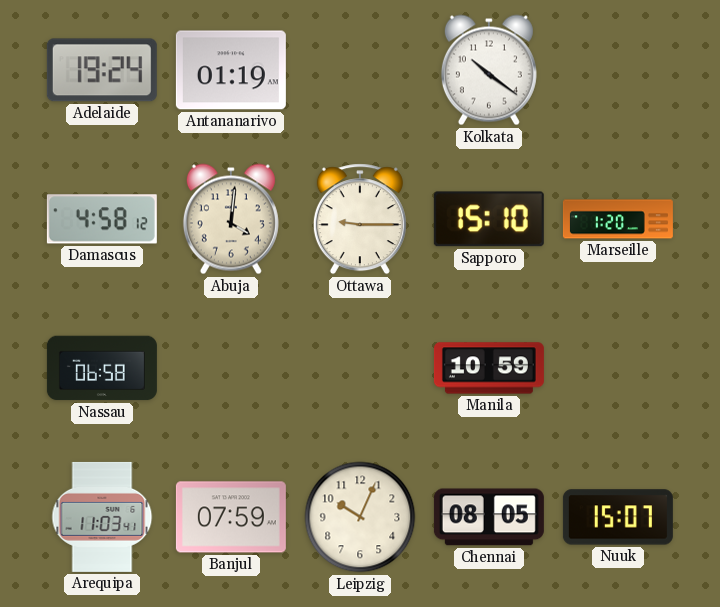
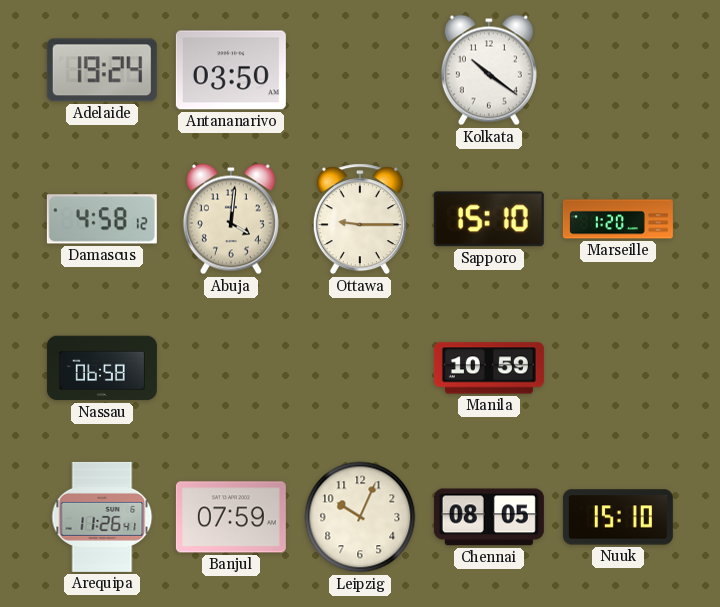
Antananarivo: 01:19 -> 03:50 (231, 70)
Arequipa: 11:03 -> 11:26 (102, 517)
Nuuk: 15:07 -> 15:10 (618, 517)
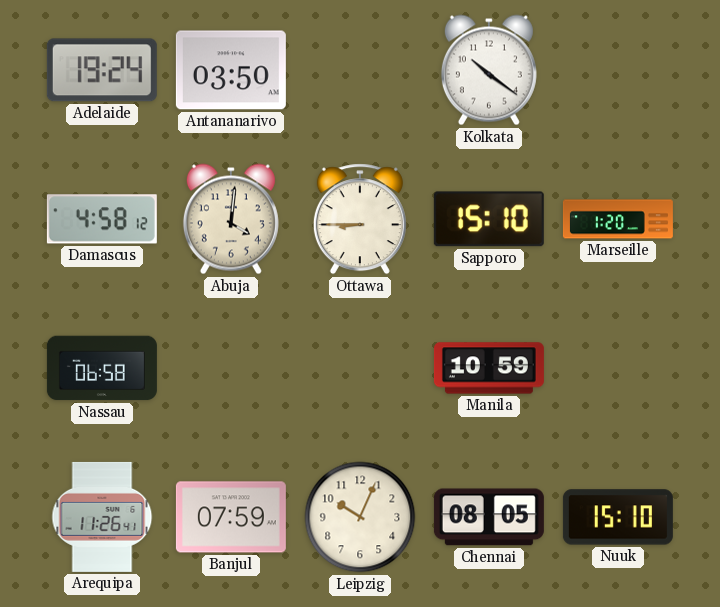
Ottawa: 9:15 -> 8:45 (360, 219)
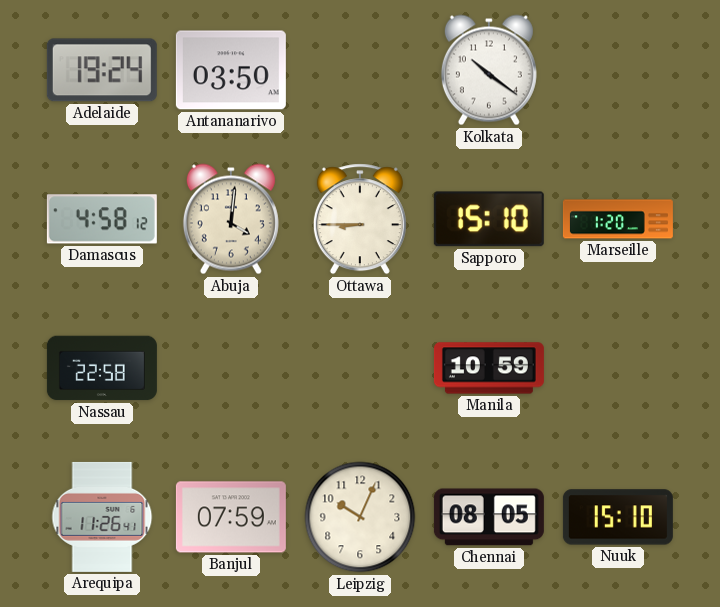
Nassau: 06:58 -> 22:58 (102, 368)
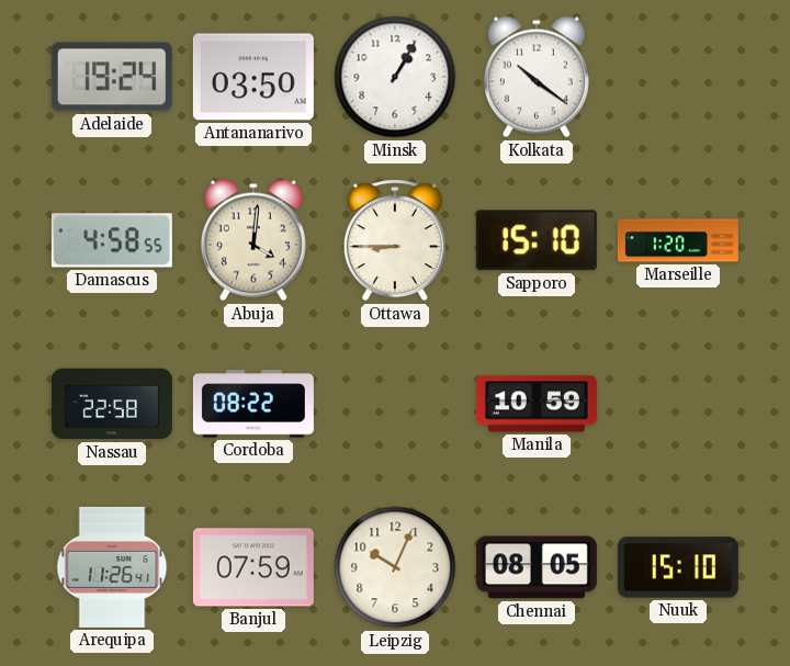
Minsk: none -> 1:05 (395, 77)
Damascus: 4:58:12 -> 4:58:55 (112, 240)
Cordoba: none -> 08:22 (253, 404)
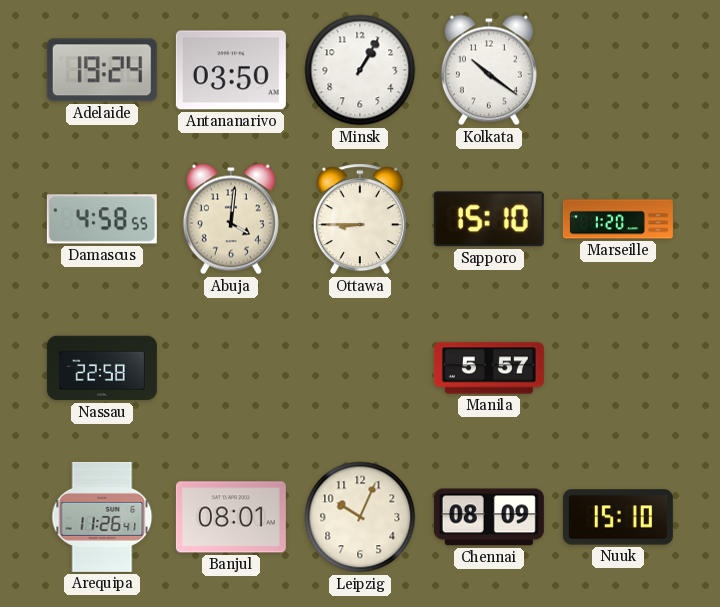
Cordoba: 08:22 -> none (253, 404)
Manila: 10:59 -> 5:57 (489, 368)
Banjul: 07:59 -> 08:01 (231, 517)
Chennai: 08:05 -> 08:09 (489, 517)
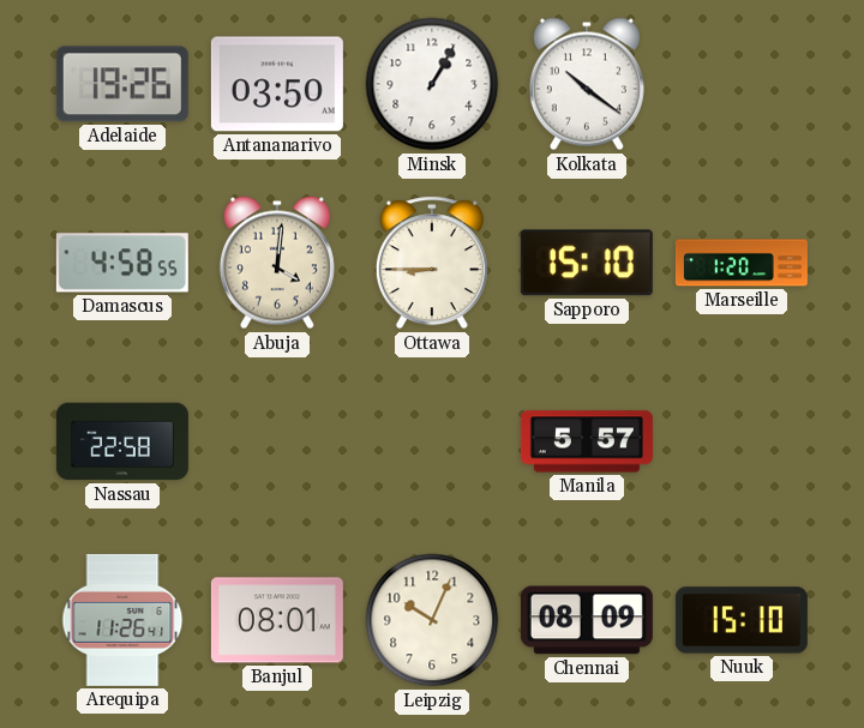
Adelaide: 19:24 -> 19:26 (122, 84)
